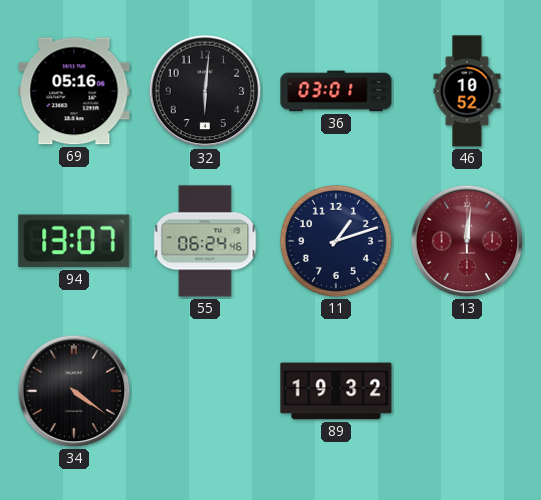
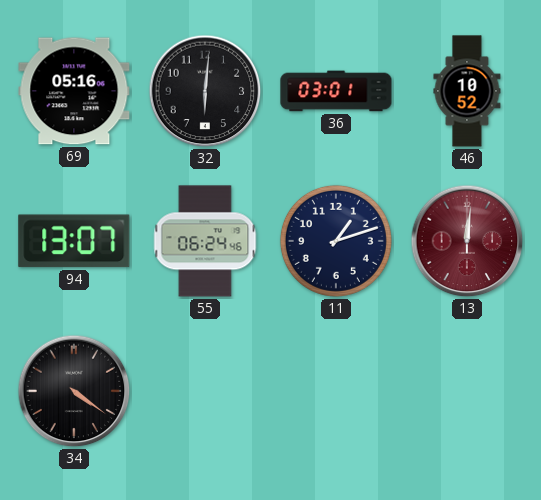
89: 19:32 -> none (336, 391)
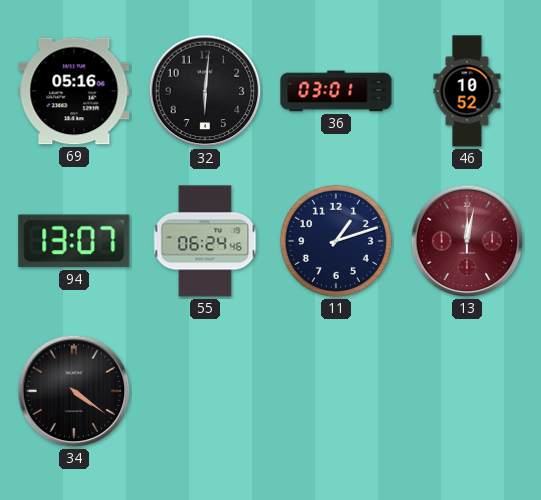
13: 12:01 -> 12:02 (467, 241)
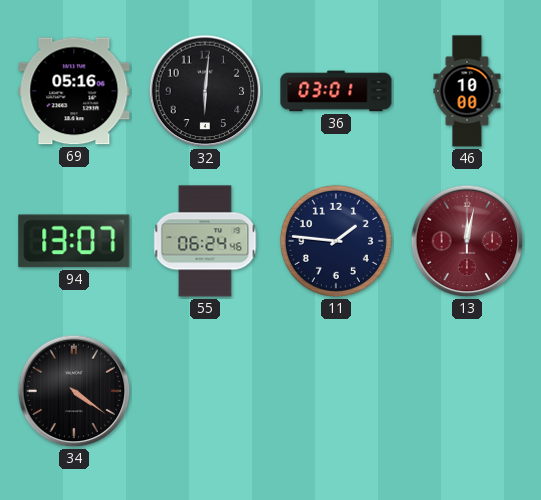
46: 10:52 -> 10:00 (467, 91)
11: 1:12 -> 1:46 (336, 241)
